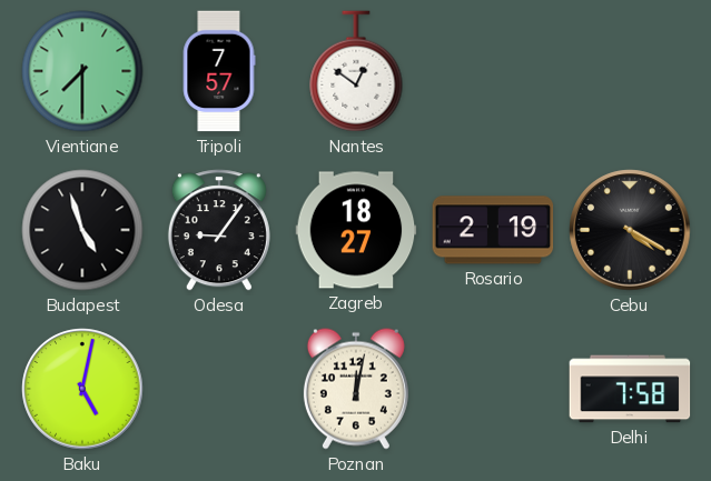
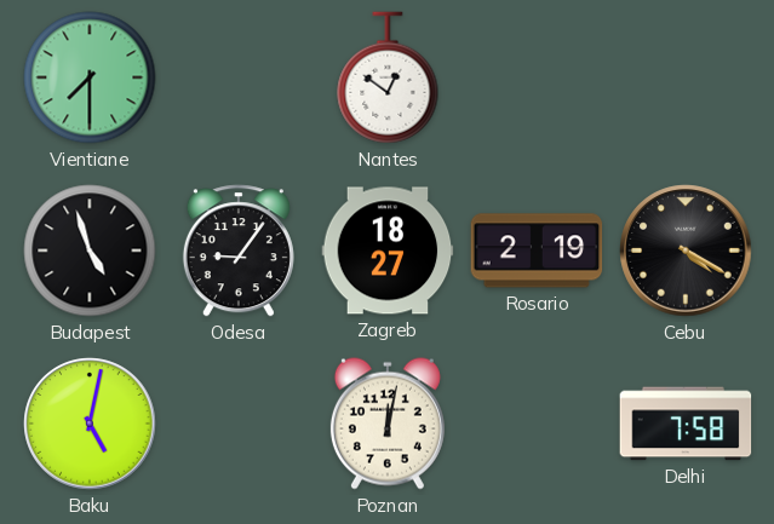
Tripoli: 7:57 -> none (219, 71)
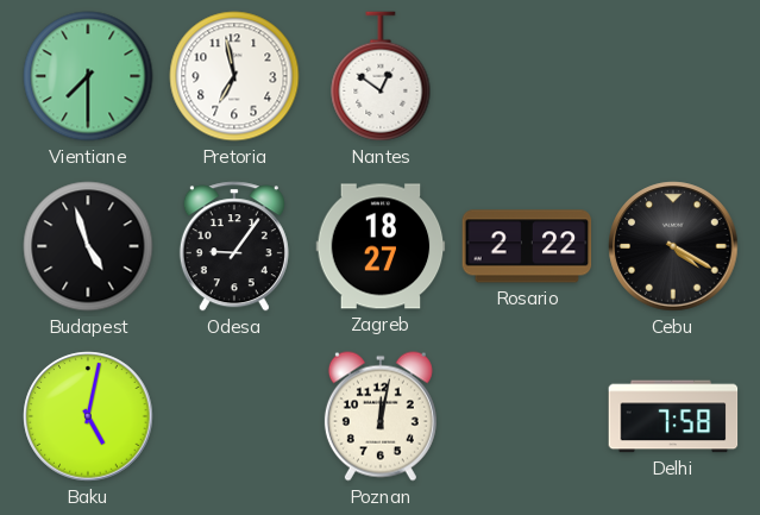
Pretoria: none -> 6:58 (234, 76)
Rosario: 2:19 -> 2:22 (527, 246)
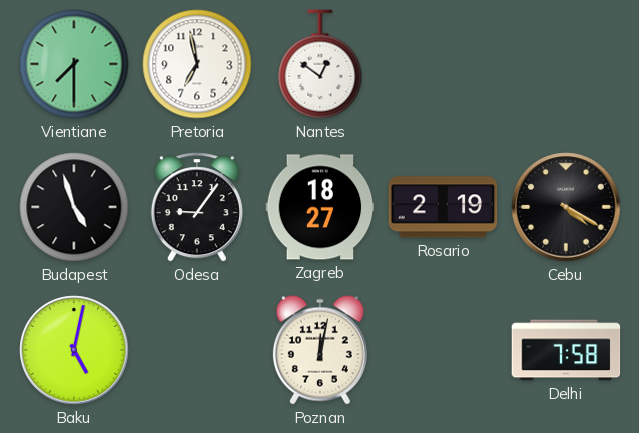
Rosario: 2:22 -> 2:19 (443, 207)
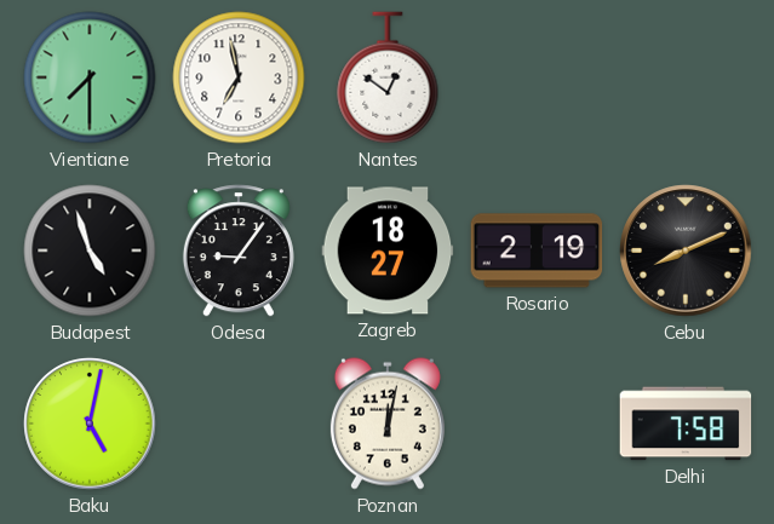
Cebu: 4:20 -> 8:11 (686, 251)
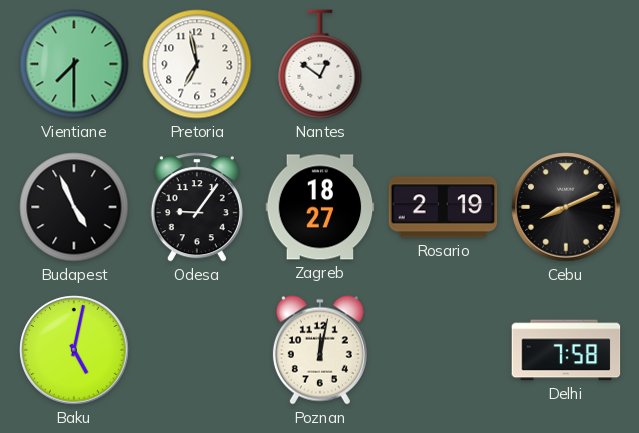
Budapest: 4:57 -> 4:56 (74, 207)
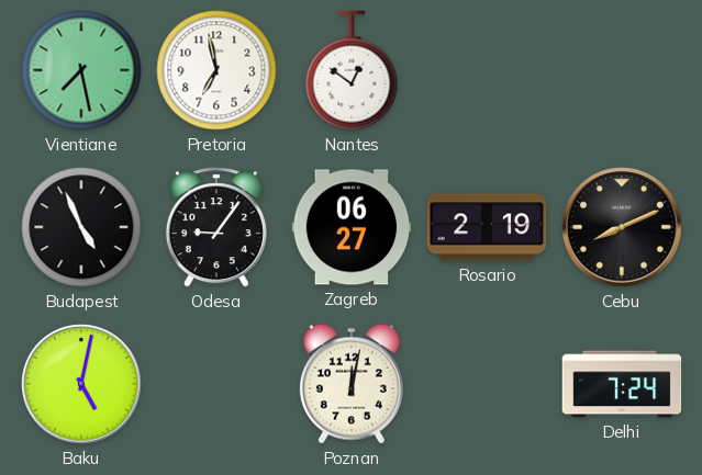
Vientiane: 7:30 -> 7:28 (81, 70)
Zagreb: 18:27 -> 06:27 (352, 227)
Delhi: 7:58 -> 7:24 (622, 384)
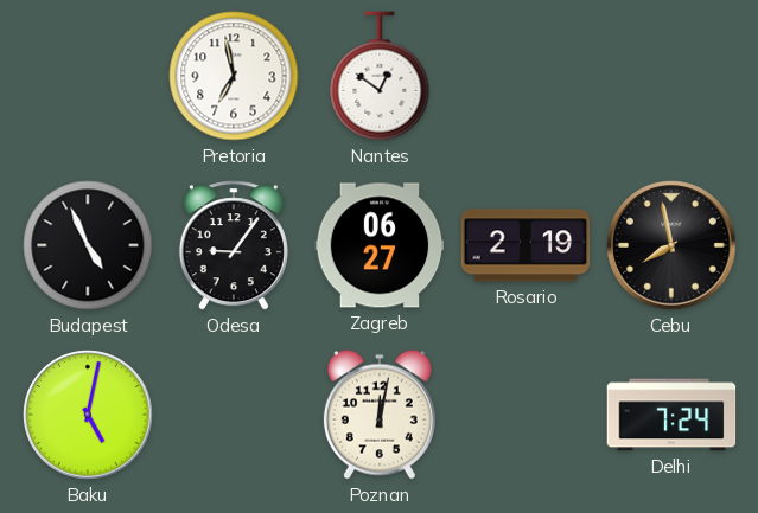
Vientiane: 7:28 -> none (81, 70)
Cebu: 8:11 -> 7:58 (671, 245)
